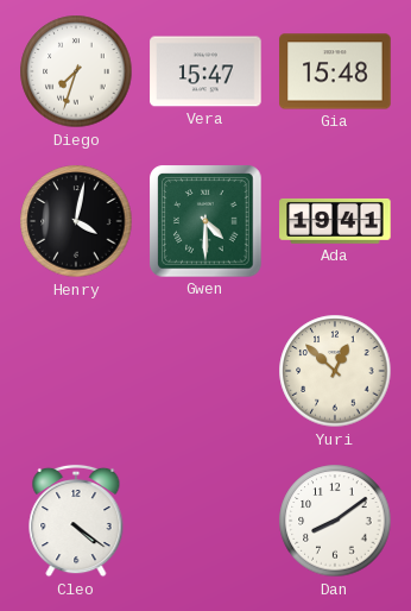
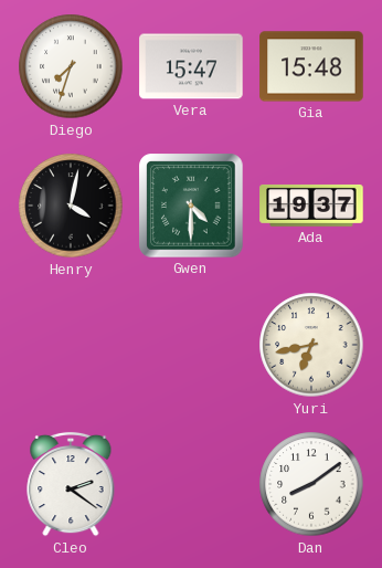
Ada: 19:41 -> 19:37 (311, 206)
Yuri: 12:52 -> 6:43 (311, 345)
Cleo: 4:21 -> 2:21 (71, 484)
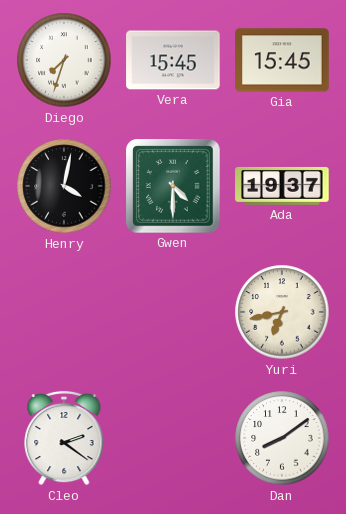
Vera: 15:47 -> 15:45 (173, 60)
Gia: 15:48 -> 15:45 (282, 60)
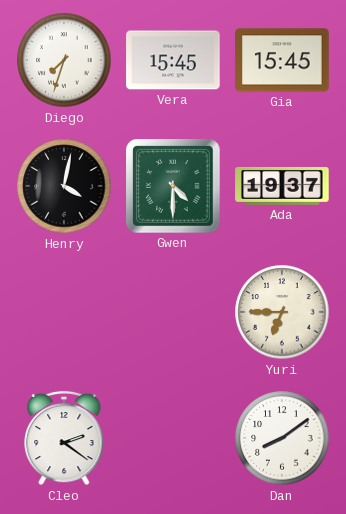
Yuri: 6:43 -> 6:45 (282, 312)
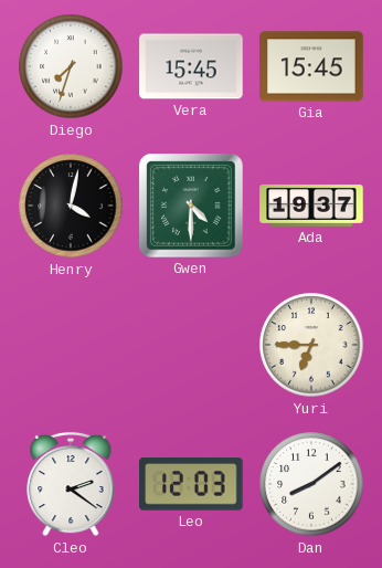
Leo: none -> 12:03 (191, 484)
